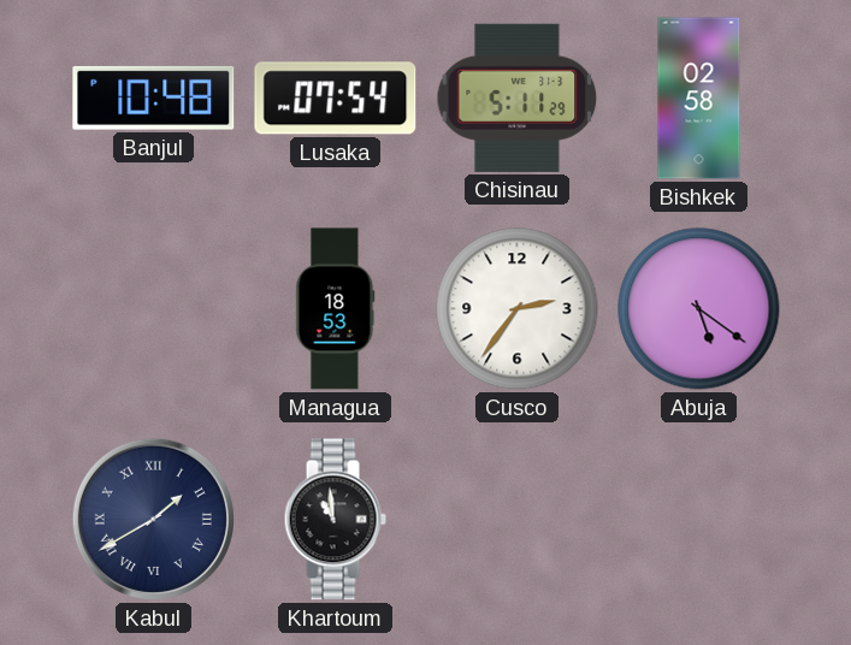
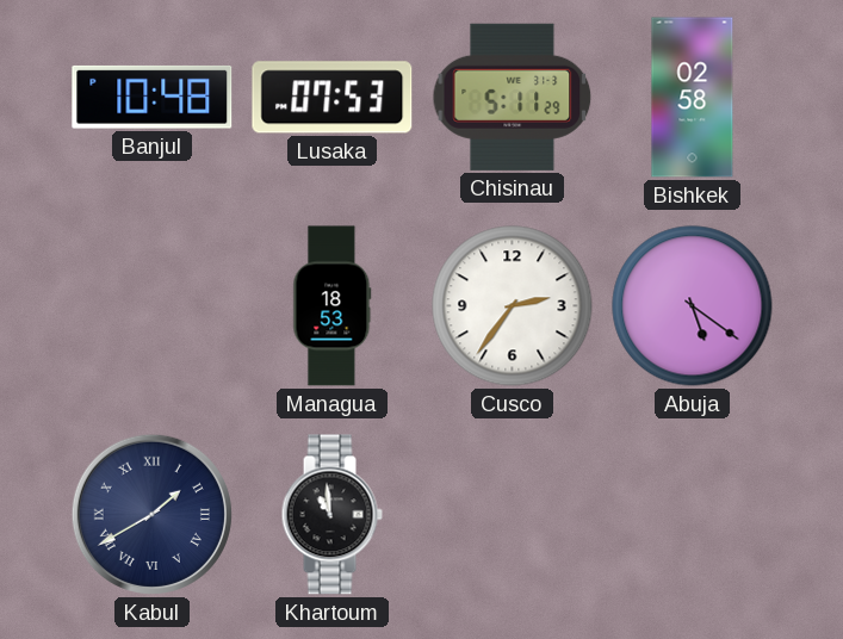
Lusaka: 07:54 -> 07:53 (333, 98)
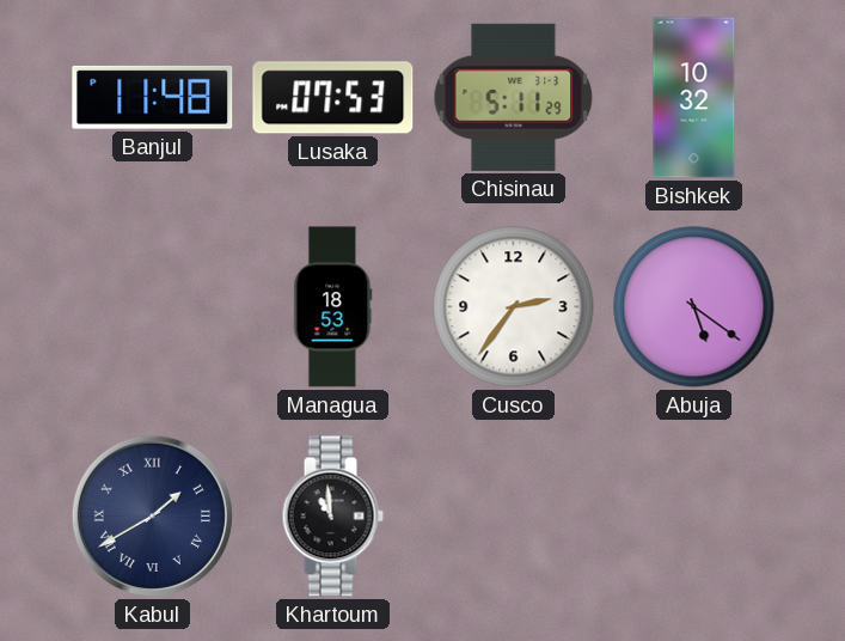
Banjul: 10:48 -> 11:48 (153, 97)
Bishkek: 02:58 -> 10:32 (694, 98)
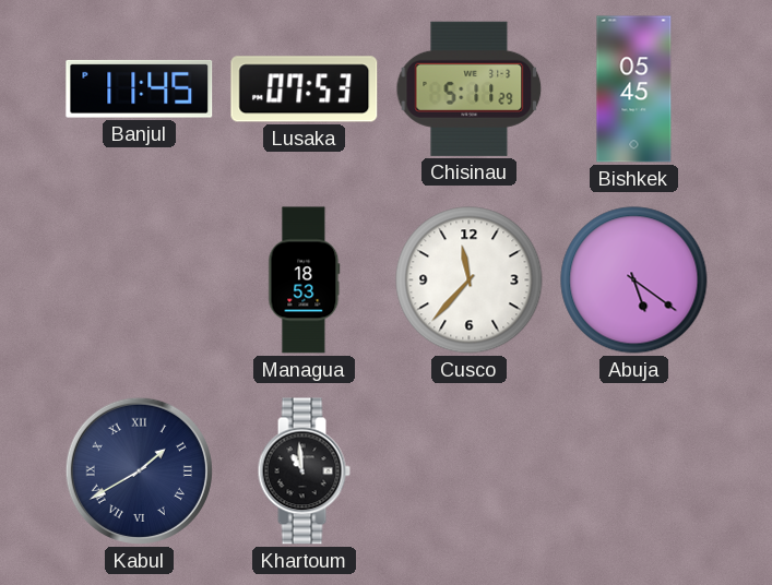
Banjul: 11:48 -> 11:45 (140, 88)
Bishkek: 10:32 -> 05:45 (634, 89)
Cusco: 2:36 -> 11:37 (470, 280)
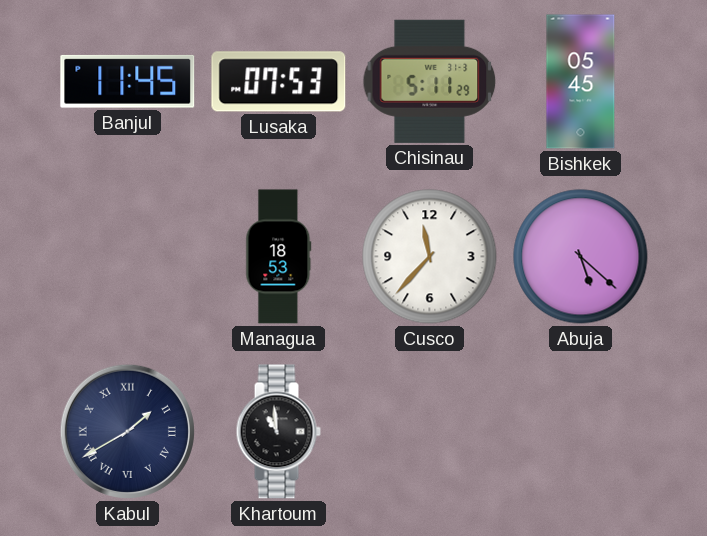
Abuja: 5:21 -> 5:22 (581, 257)
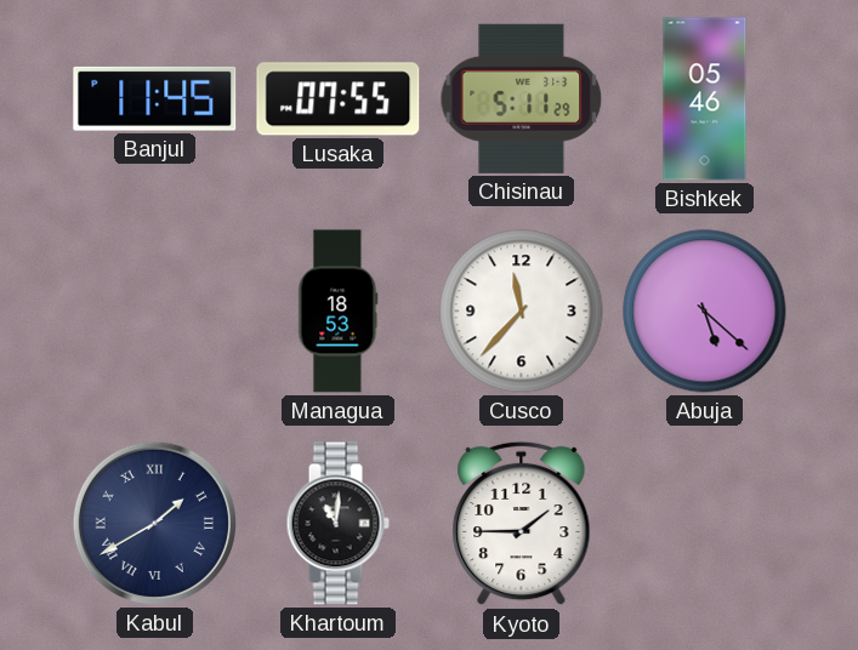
Lusaka: 07:53 -> 07:55 (339, 99)
Bishkek: 05:45 -> 05:46 (705, 99)
Khartoum: 10:59 -> 11:01 (337, 524)
Kyoto: none -> 1:45 (522, 524)
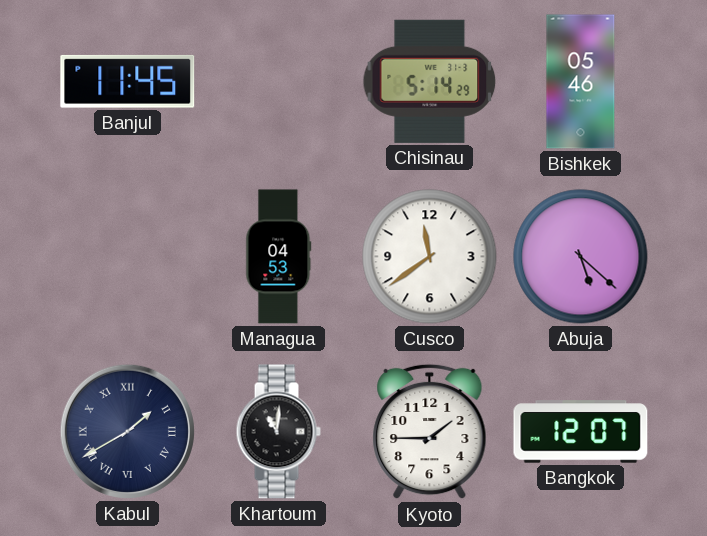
Lusaka: 07:55 -> none (339, 99)
Chisinau: 5:11 -> 5:14 (430, 81)
Managua: 18:53 -> 04:53 (279, 257)
Cusco: 11:37 -> 11:39 (430, 257)
Bangkok: none -> 12:07 (581, 432)
